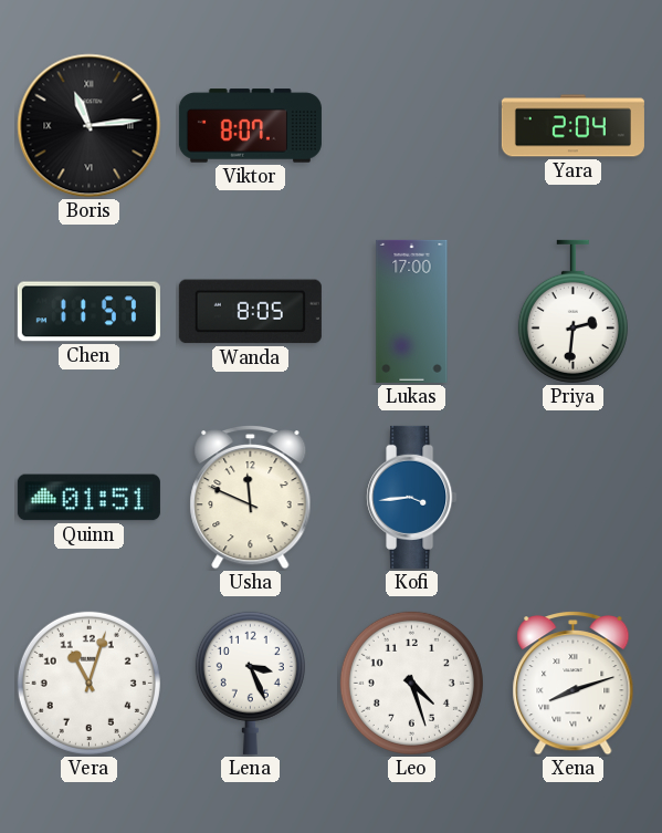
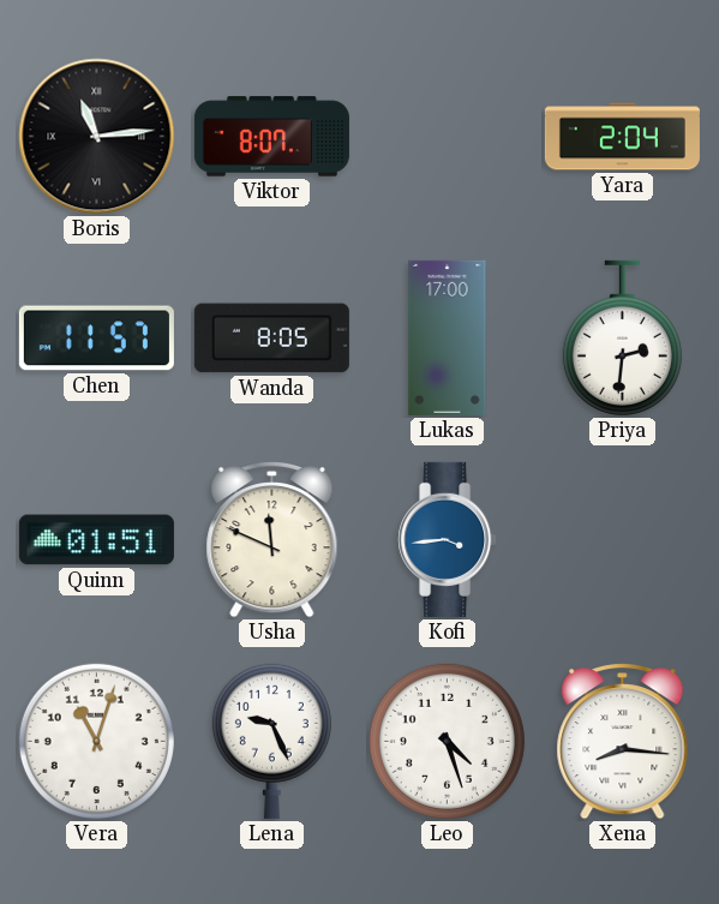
Lena: 3:26 -> 9:26 (271, 741)
Xena: 8:12 -> 8:16 (623, 741)
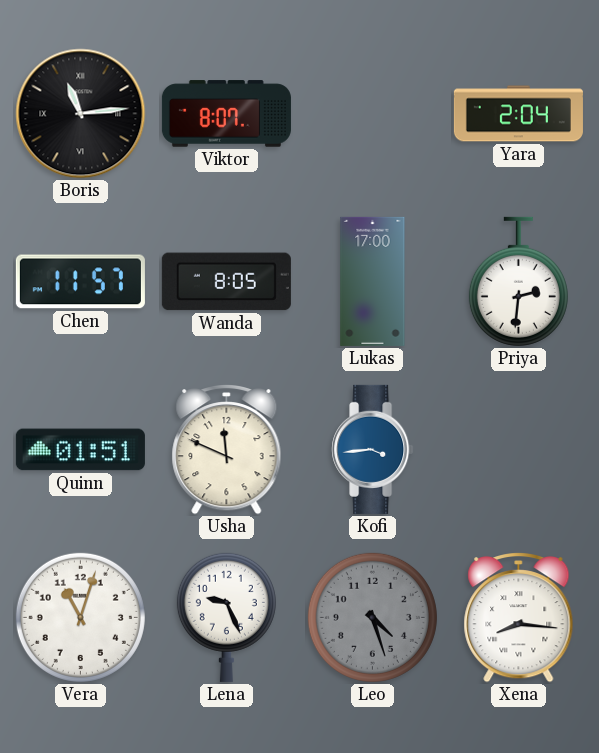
Leo dial: white -> grey (372, 617)
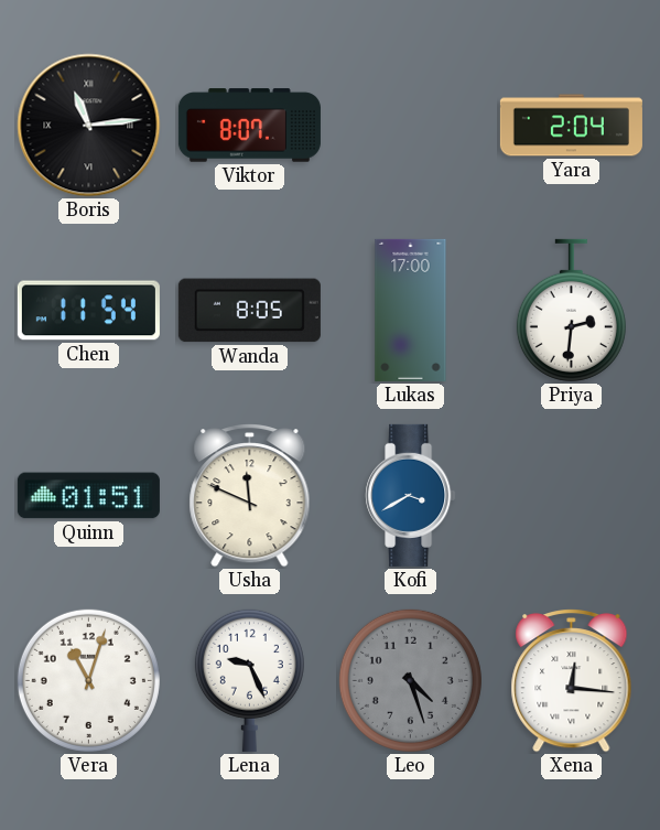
Chen: 11:57 -> 11:54 (88, 311)
Kofi: 3:44 -> 3:40 (411, 495)
Xena: 8:16 -> 12:16 (572, 680)
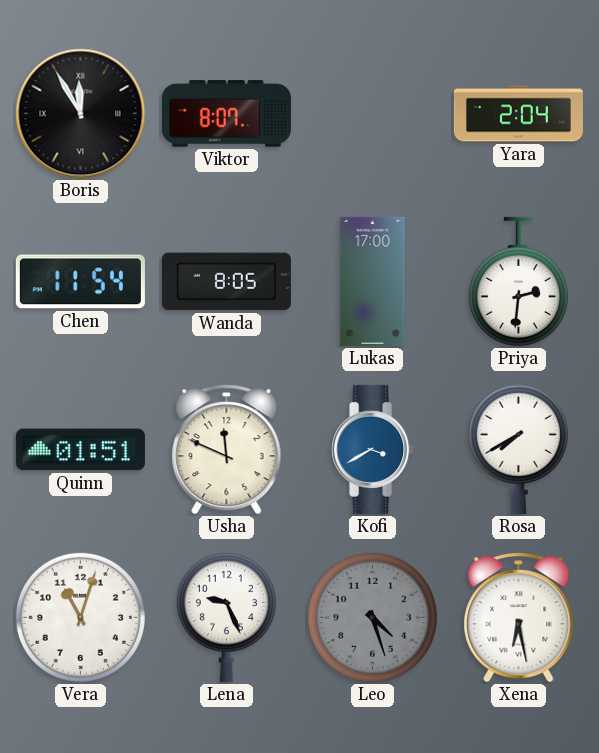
Boris: 11:14 -> 11:55 (81, 114)
Rosa: none -> 7:40 (518, 449)
Xena: 12:16 -> 6:28 (519, 617)
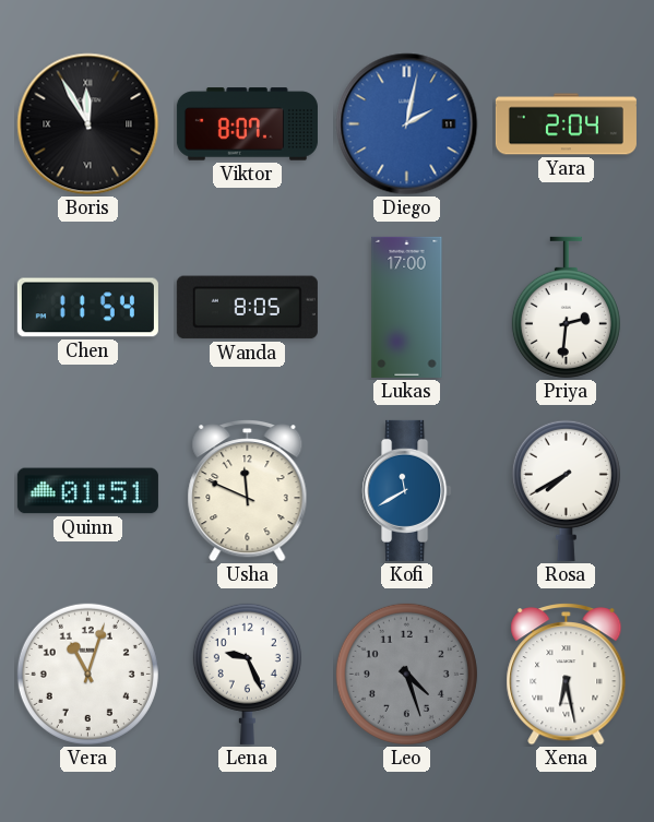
Diego: none -> 2:02 (407, 124)
Kofi: 3:40 -> 11:40 (407, 490)
